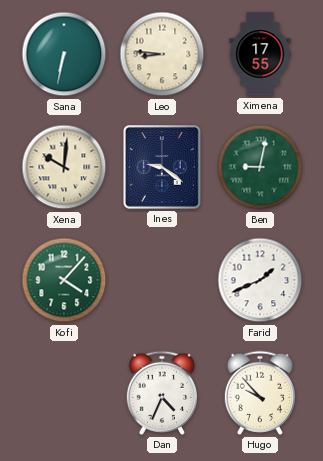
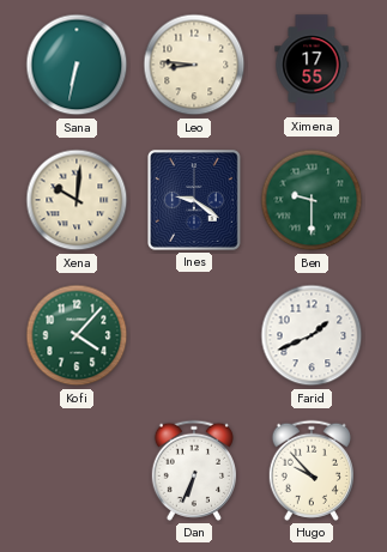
Ben: 9:02 -> 9:30 (312, 200)
Dan: 4:34 -> 6:34 (193, 471)
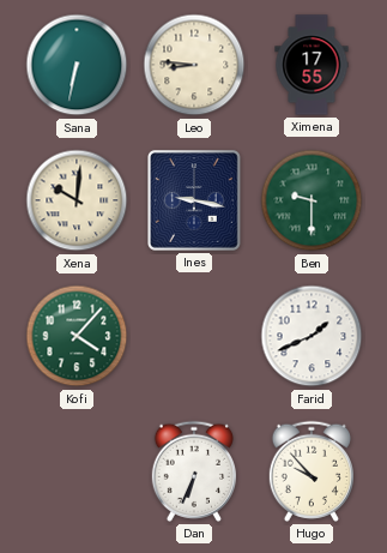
Ines: 9:21 -> 9:17 (195, 202)
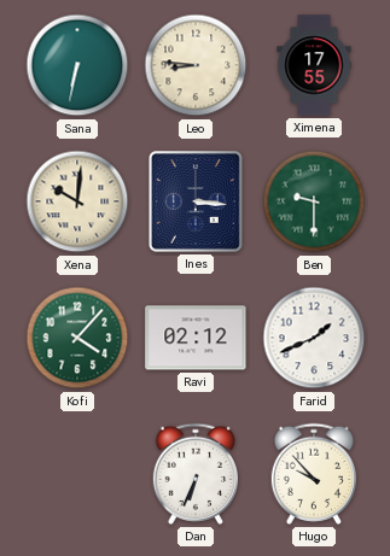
Ines: 9:17 -> 3:16 (197, 203)
Ravi: none -> 02:12 (196, 338)
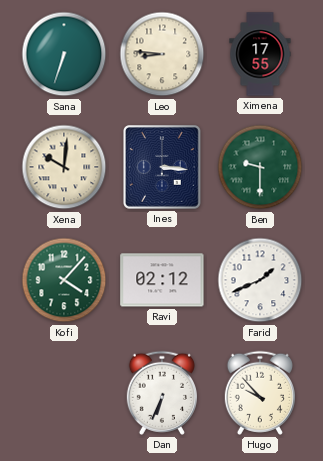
Sana: 6:32 -> 6:33 (64, 54)
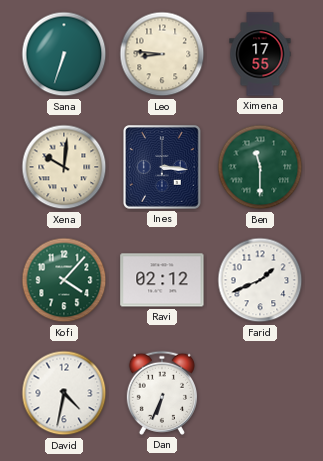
Ben: 9:30 -> 11:30 (260, 167)
David: none -> 4:32 (64, 393)
Hugo: 9:53 -> none (259, 393)
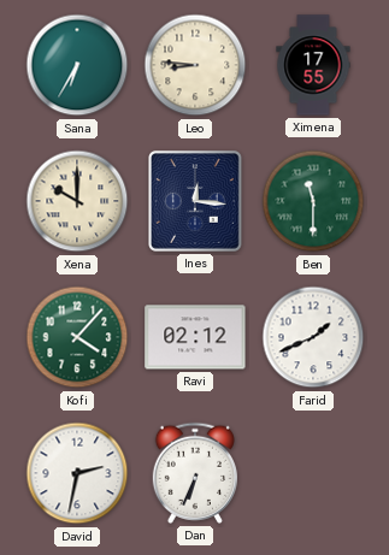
Sana: 6:33 -> 6:35 (77, 65)
Xena: 10:01 -> 10:00 (77, 201)
Ines: 3:16 -> 12:16 (196, 202)
David: 4:32 -> 2:32 (77, 473)
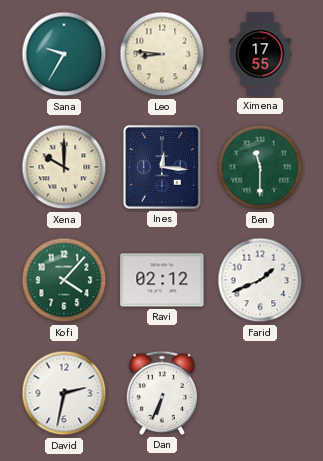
Sana: 6:35 -> 9:35 (64, 54)
